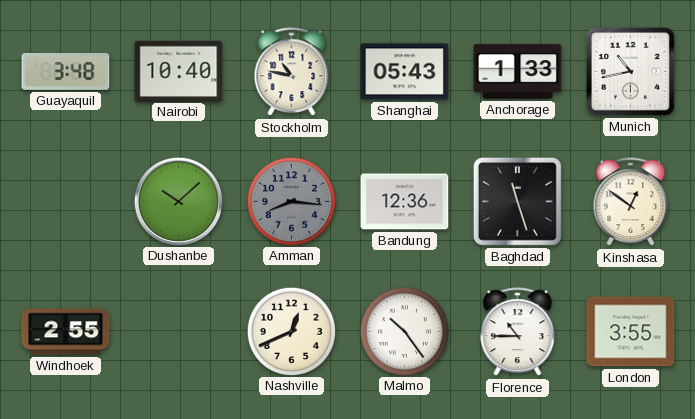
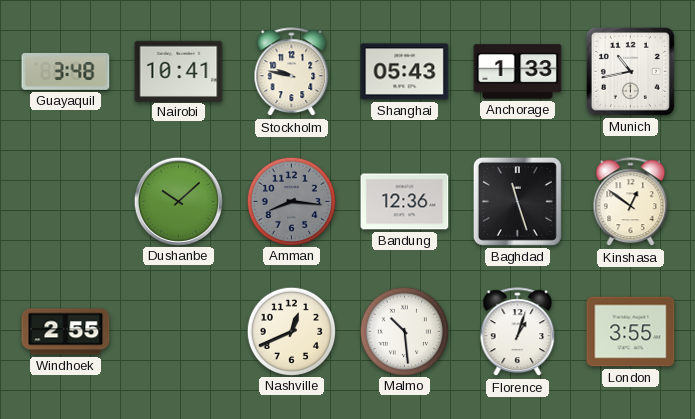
Nairobi: 10:40 -> 10:41 (179, 71)
Stockholm: 10:47 -> 9:47 (292, 72)
Malmo: 10:24 -> 10:29 (404, 331)
Florence: 10:45 -> 1:03 (518, 332)
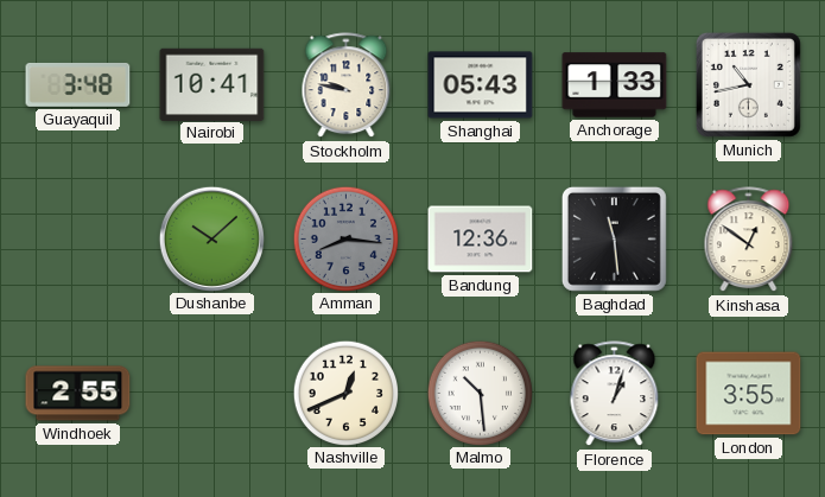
Baghdad: 11:27 -> 11:29 (614, 238)
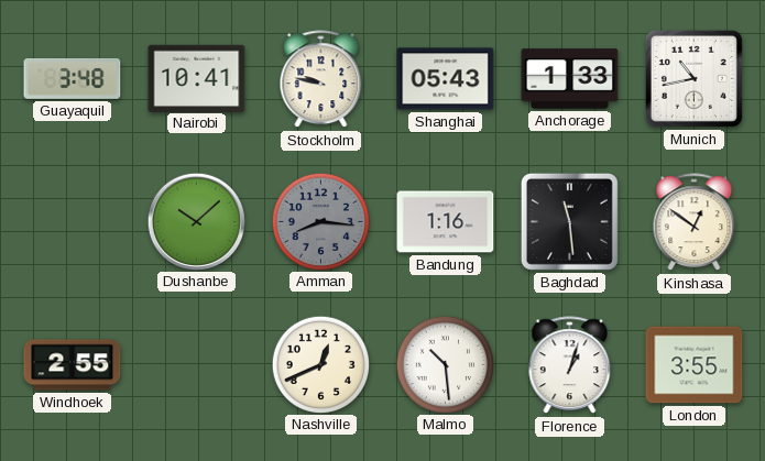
Bandung: 12:36 -> 1:16 (446, 222)
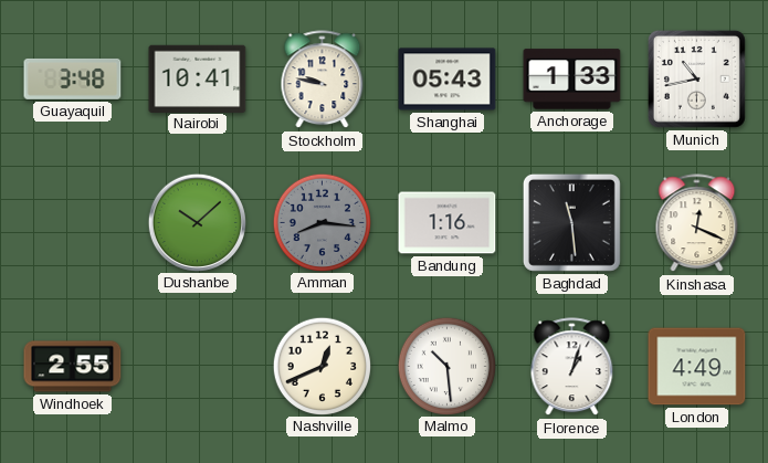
Kinshasa: 12:51 -> 12:19 (697, 223)
London: 3:55 -> 4:49 (697, 367)
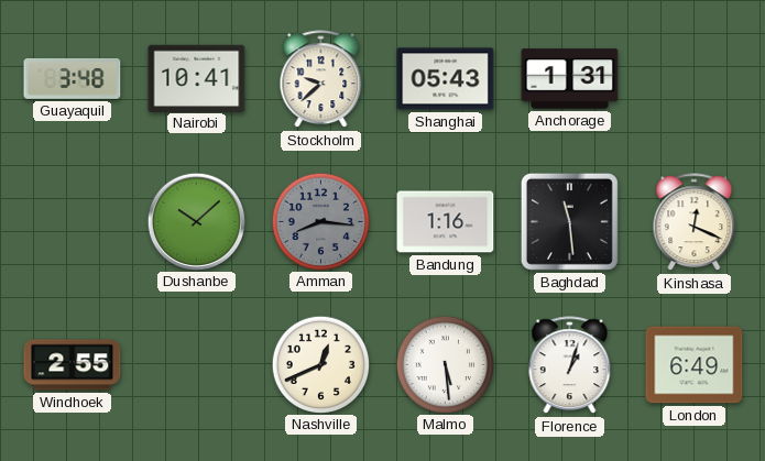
Stockholm: 9:47 -> 9:38 (321, 79)
Anchorage: 1:33 -> 1:31 (570, 79)
Munich: 10:43 -> none (696, 78)
Malmo: 10:29 -> 5:29 (445, 364)
London: 4:49 -> 6:49 (695, 365)
